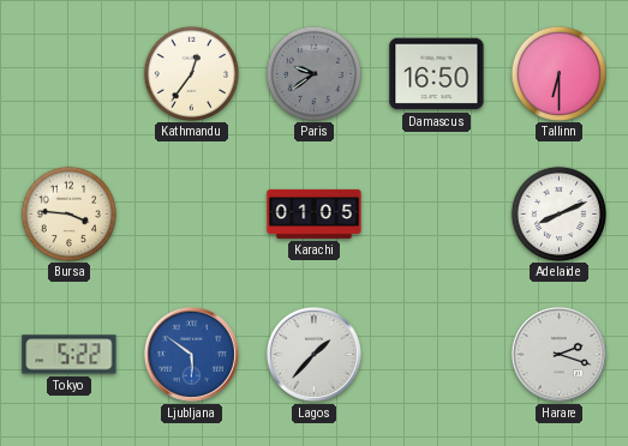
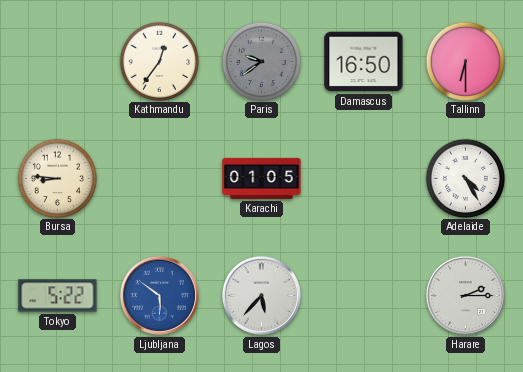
Bursa: 3:46 -> 8:46 (57, 178)
Adelaide: 8:11 -> 4:25 (465, 178)
Lagos: 1:37 -> 5:37 (261, 295)
Harare: 2:18 -> 2:15 (465, 295)
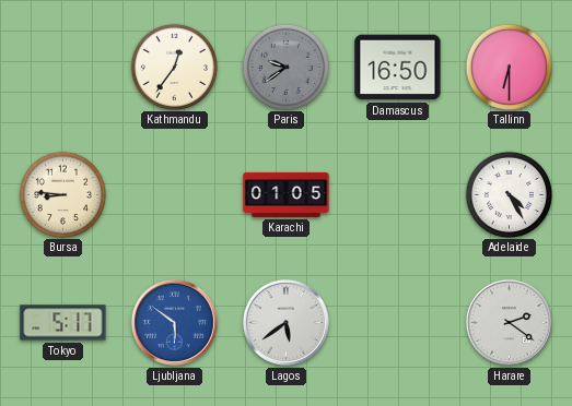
Tokyo: 5:22 -> 5:17 (63, 323)
Lagos: 5:37 -> 5:39 (285, 322)
Harare: 2:15 -> 2:21 (509, 322)
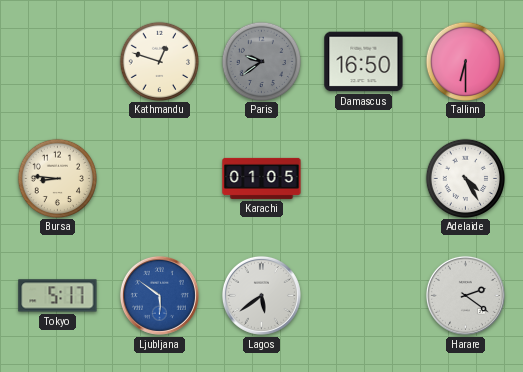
Kathmandu: 12:36 -> 12:48 (159, 61)
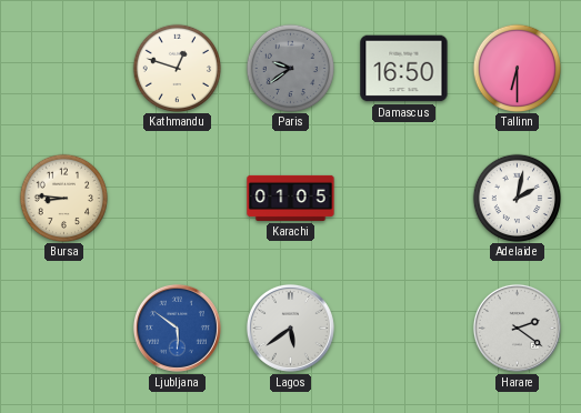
Adelaide: 4:25 -> 2:02 (517, 198)
Tokyo: 5:17 -> none (58, 296)
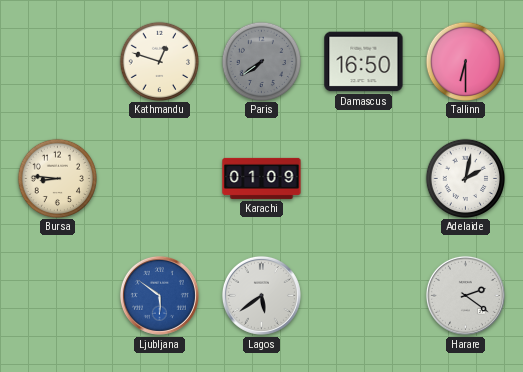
Paris: 9:39 -> 7:39 (261, 61)
Karachi: 01:05 -> 01:09 (262, 178)
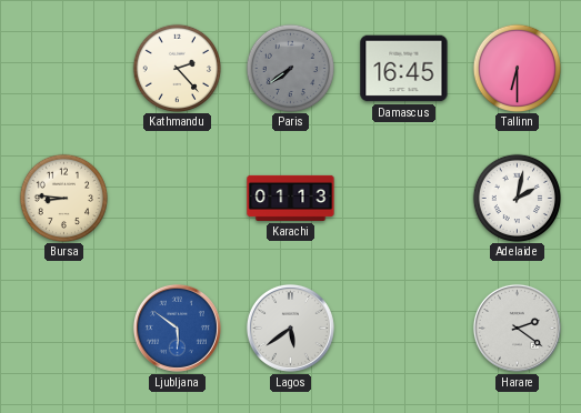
Kathmandu: 12:48 -> 2:23 (177, 68)
Damascus: 16:50 -> 16:45 (404, 69)
Karachi: 01:09 -> 01:13 (291, 198)
